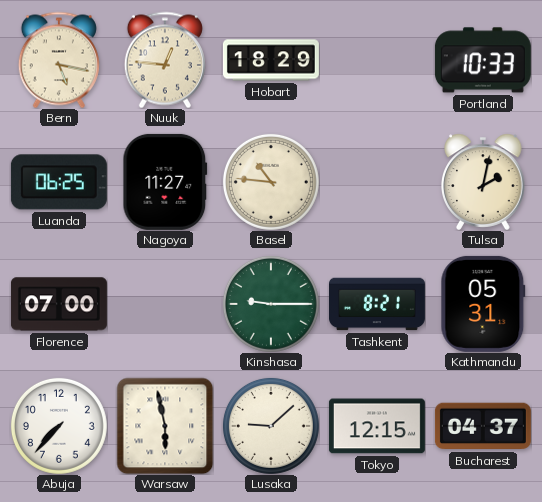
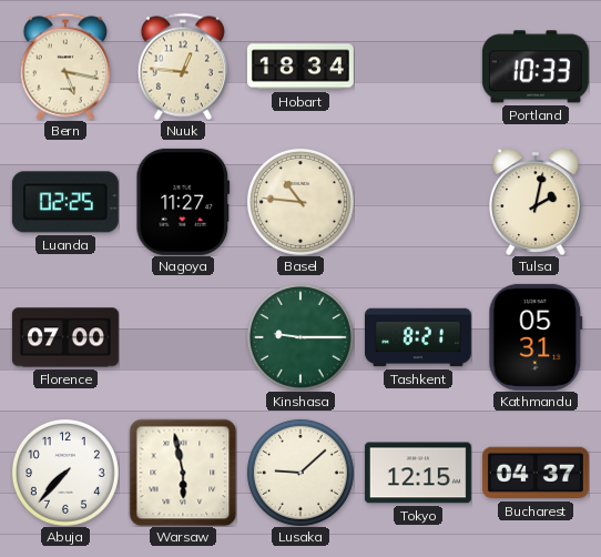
Hobart: 18:29 -> 18:34 (300, 67)
Luanda: 06:25 -> 02:25 (65, 202)
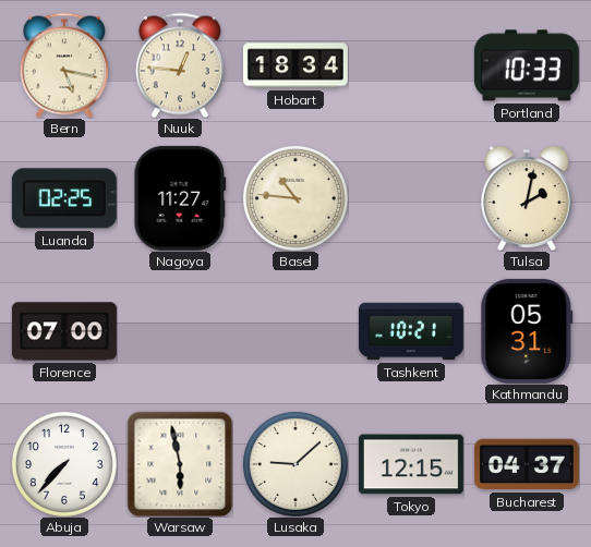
Kinshasa: 9:15 -> none (300, 337)
Tashkent: 8:21 -> 10:21 (411, 331)
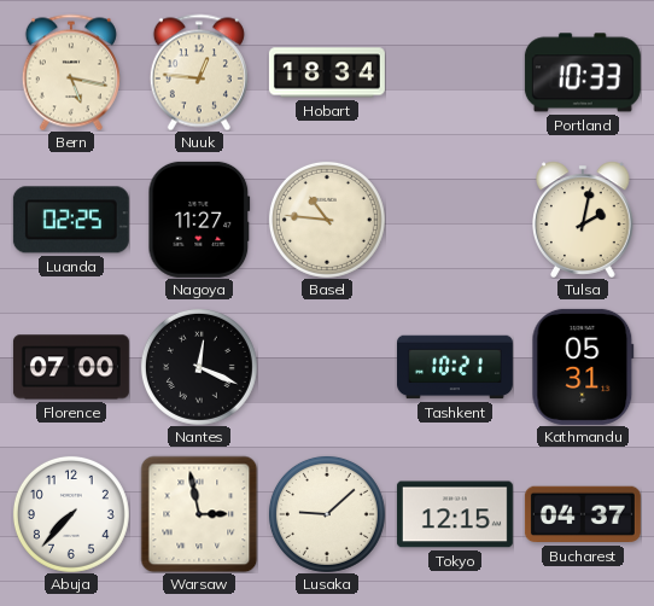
Nantes: none -> 12:19 (199, 367)
Warsaw: 5:58 -> 2:58 (199, 514)
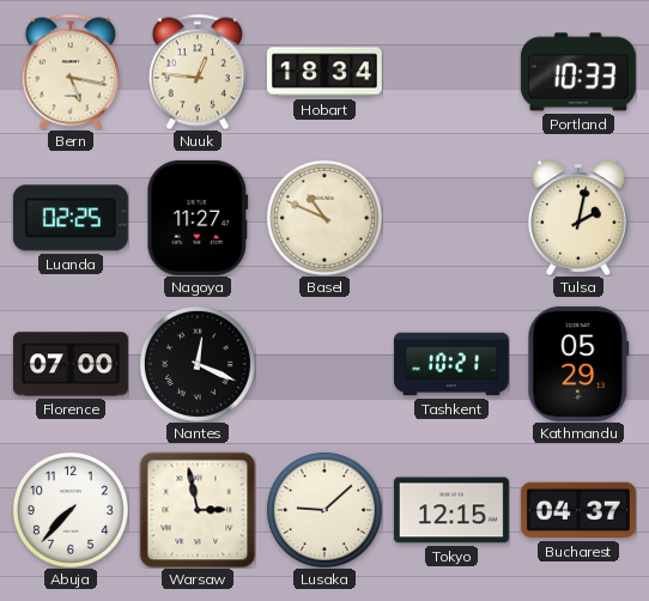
Basel: 10:46 -> 10:49 (324, 218)
Kathmandu: 05:31 -> 05:29 (578, 364)
